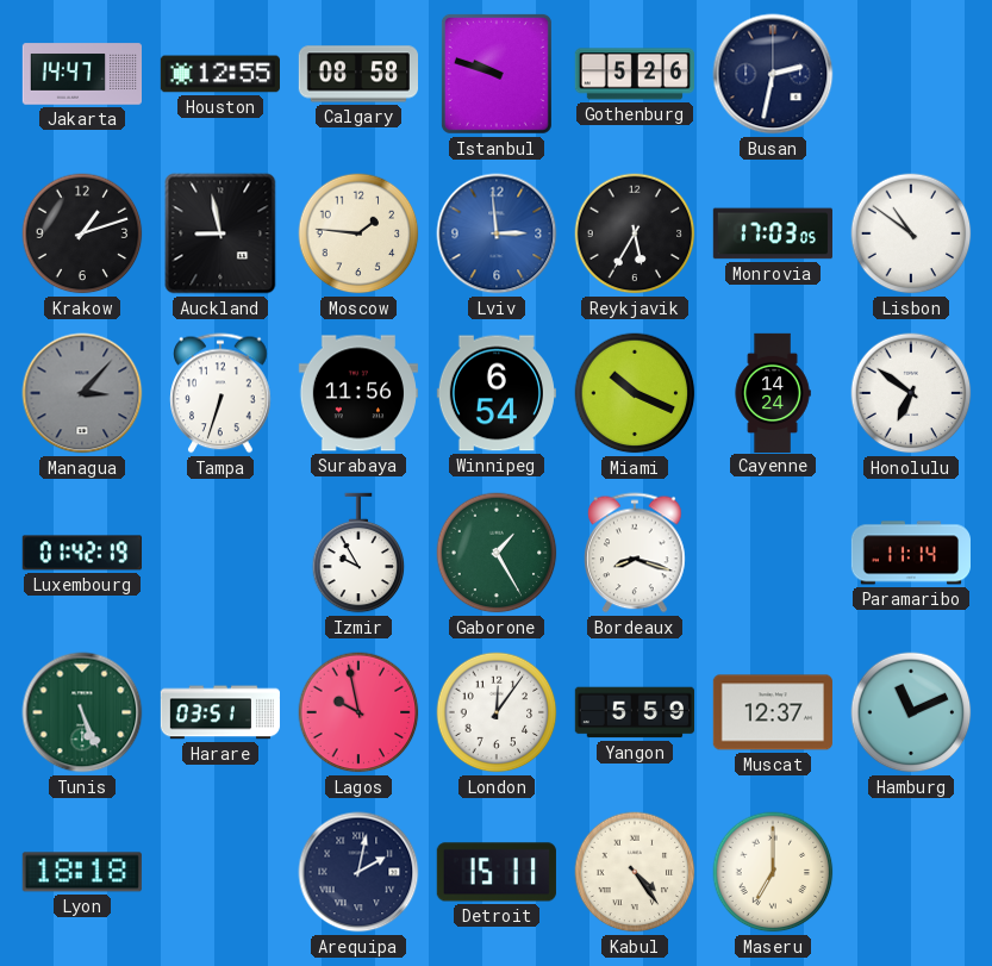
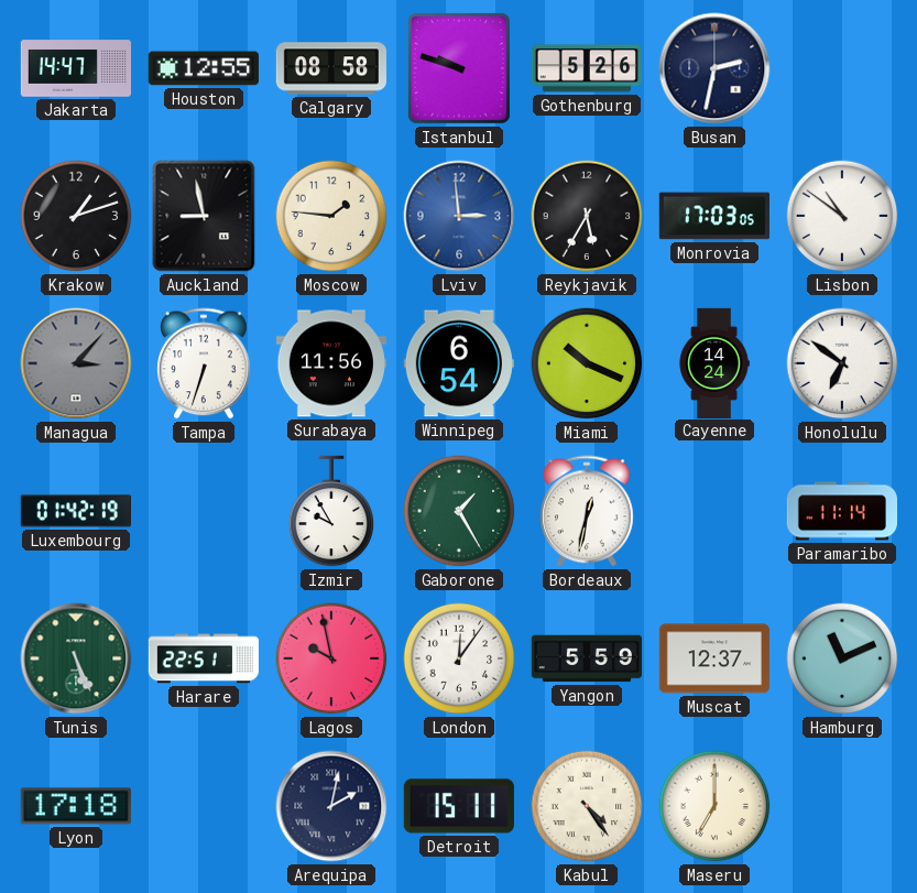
Bordeaux: 8:18 -> 12:32 (587, 511)
Harare: 03:51 -> 22:51 (204, 658)
Lyon: 18:18 -> 17:18 (76, 806)
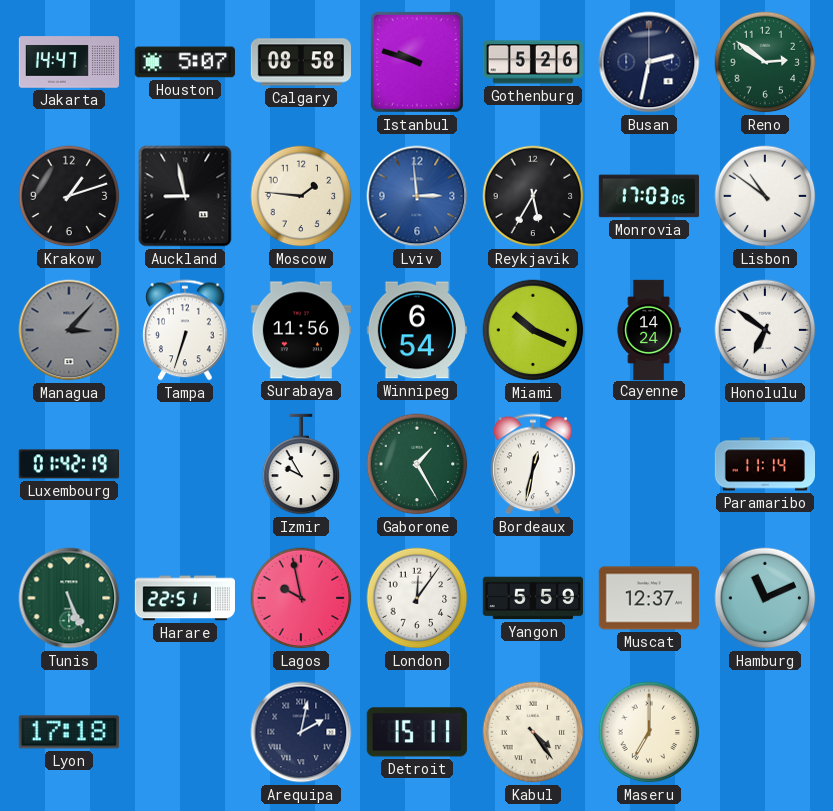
Houston: 12:55 -> 5:07 (185, 62)
Reno: none -> 2:51 (765, 62)
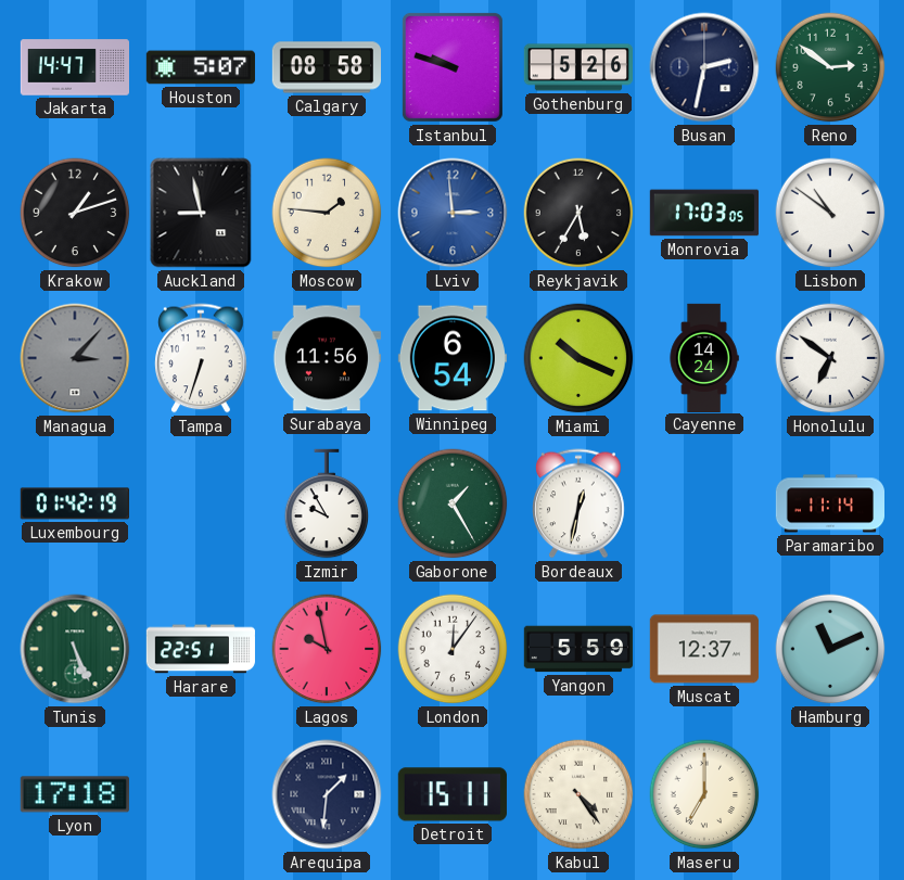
Arequipa: 2:02 -> 1:31 (327, 794)
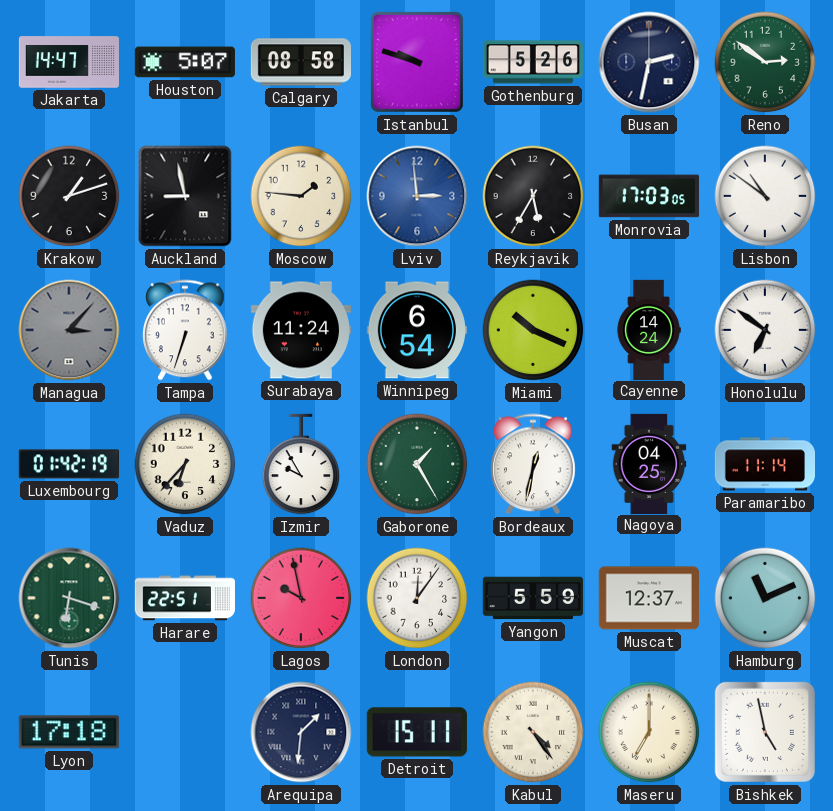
Surabaya: 11:56 -> 11:24 (301, 330)
Vaduz: none -> 6:37 (185, 464)
Nagoya: none -> 04:25 (649, 463)
Tunis: 5:26 -> 6:18 (69, 598)
Bishkek: none -> 4:58 (765, 732)
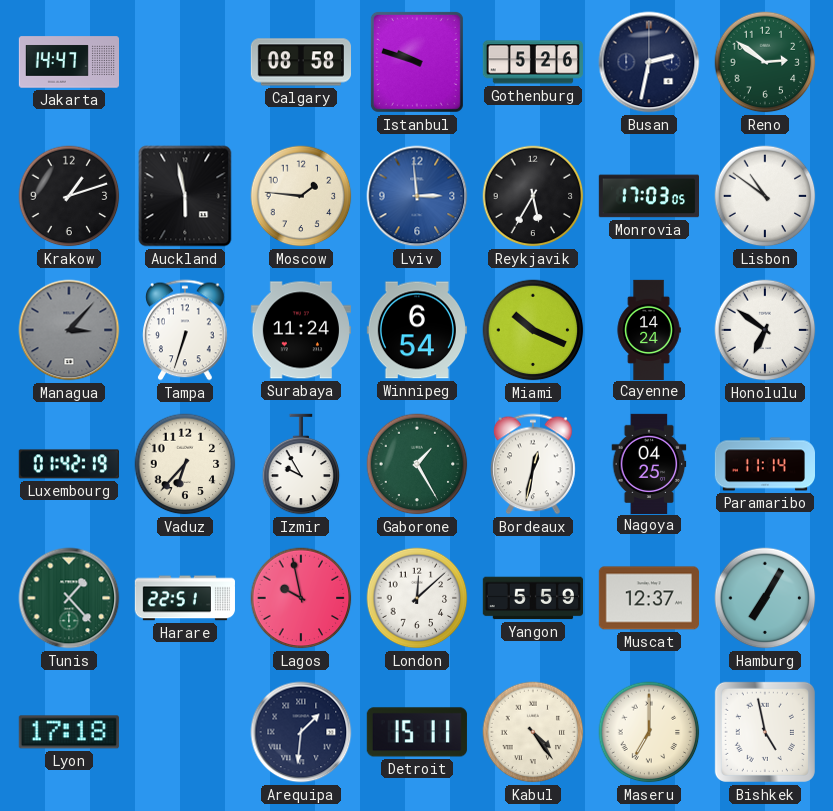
Houston: 5:07 -> none (185, 62)
Auckland: 8:58 -> 5:58 (185, 196)
Tunis: 6:18 -> 1:23 (69, 598)
London: 12:06 -> 12:08 (417, 598)
Hamburg: 11:11 -> 7:05 (765, 598)
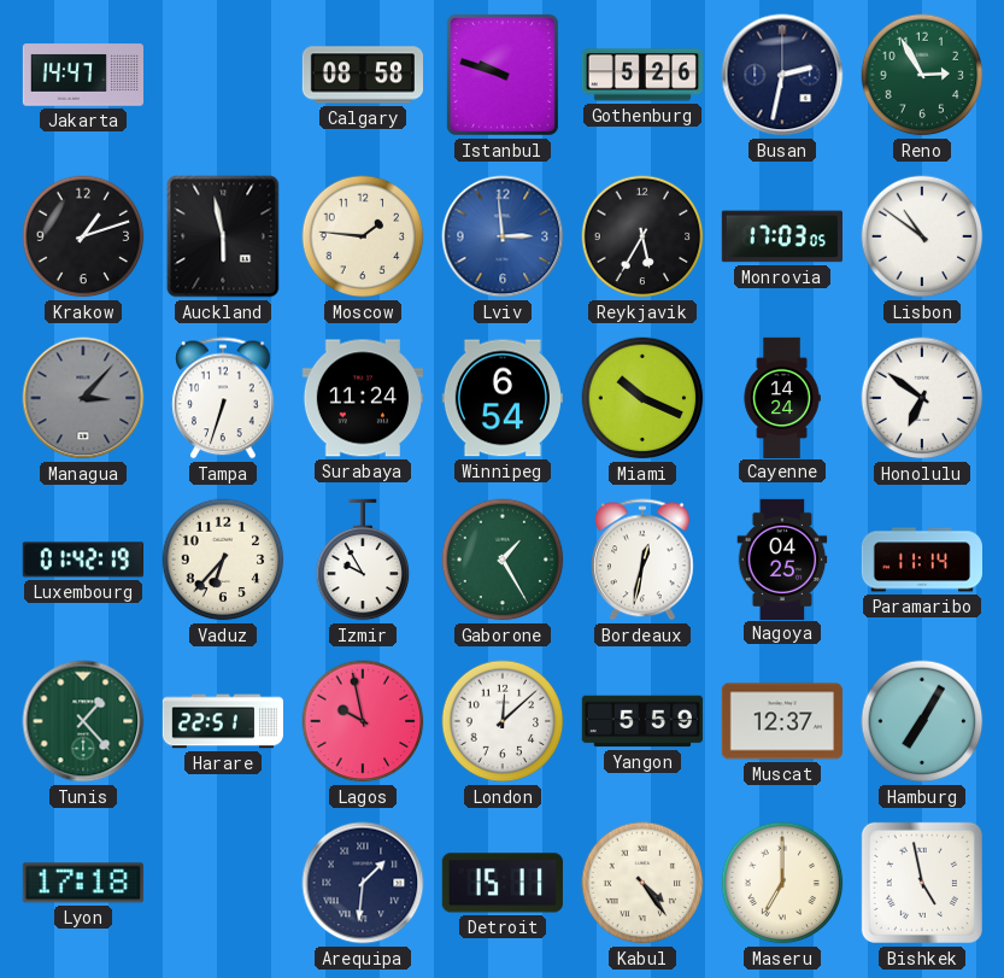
Reno: 2:51 -> 2:55 (922, 75)
